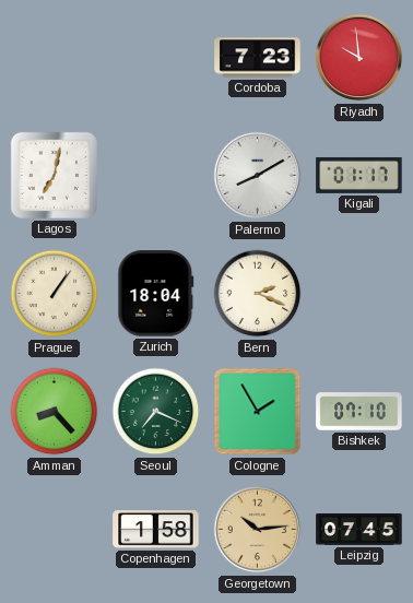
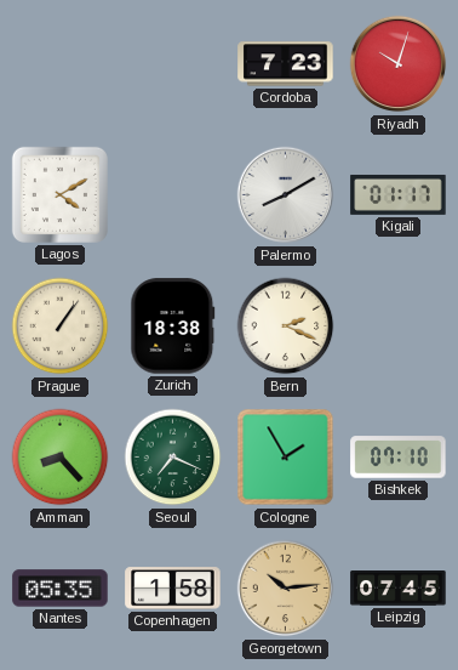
Riyadh: 9:59 -> 10:03 (399, 64)
Lagos: 7:02 -> 4:10 (59, 194)
Zurich: 18:04 -> 18:38 (173, 327)
Nantes: none -> 05:35 (61, 589)
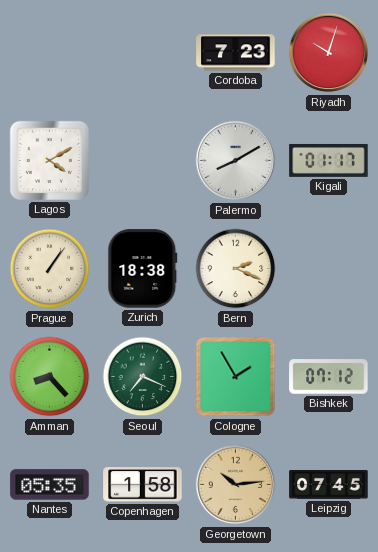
Bishkek: 07:10 -> 07:12 (329, 377)
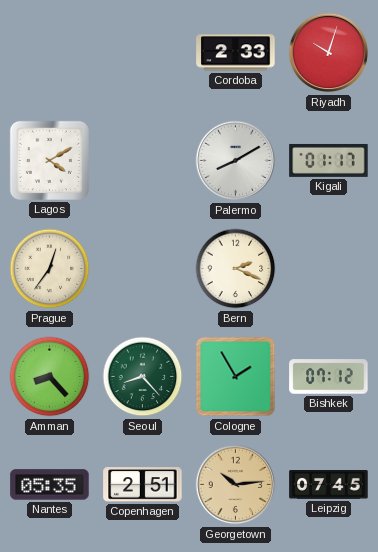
Cordoba: 7:23 -> 2:33 (236, 53)
Prague: 1:06 -> 12:36 (50, 269)
Zurich: 18:38 -> none (143, 269)
Seoul: 7:19 -> 8:23 (143, 377)
Copenhagen: 1:58 -> 2:51 (143, 485)
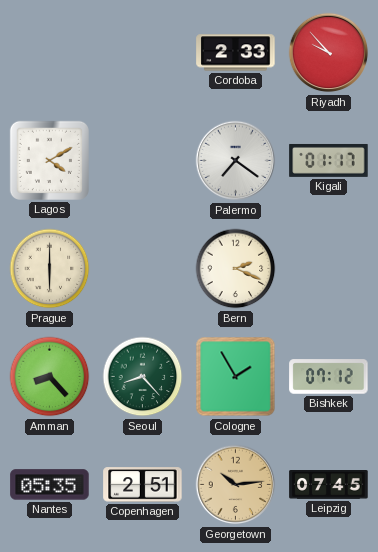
Riyadh: 10:03 -> 9:53 (329, 53)
Palermo: 8:10 -> 7:21 (236, 161)
Prague: 12:36 -> 6:00 (50, 269)
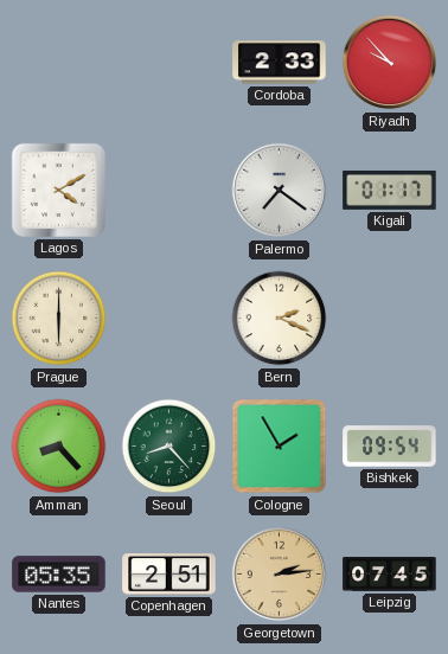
Bishkek: 07:12 -> 09:54 (390, 447)
Georgetown: 10:14 -> 2:14 (280, 575)
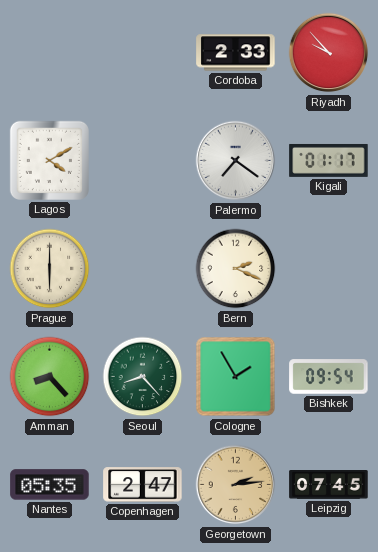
Copenhagen: 2:51 -> 2:47 (143, 485)
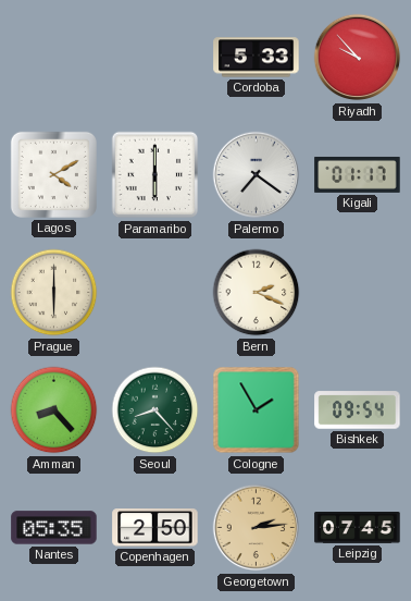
Cordoba: 2:33 -> 5:33 (257, 58)
Paramaribo: none -> 6:00 (155, 175)
Copenhagen: 2:47 -> 2:50 (155, 528)
